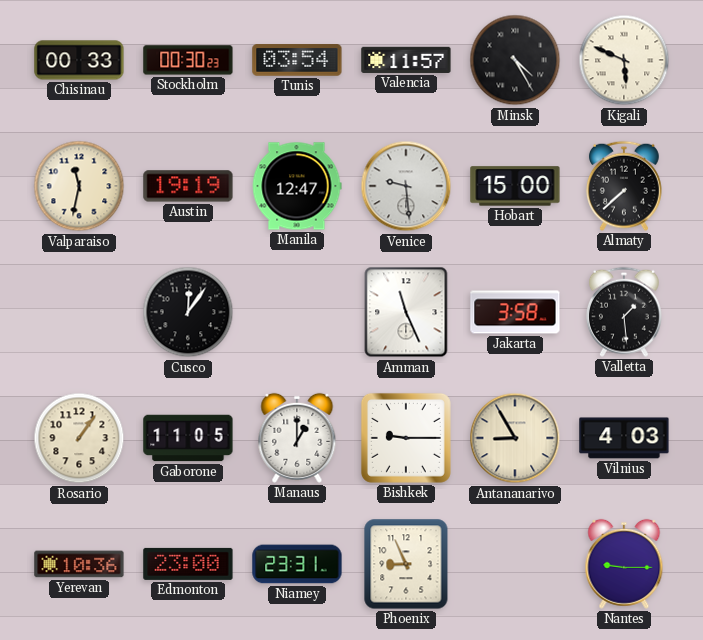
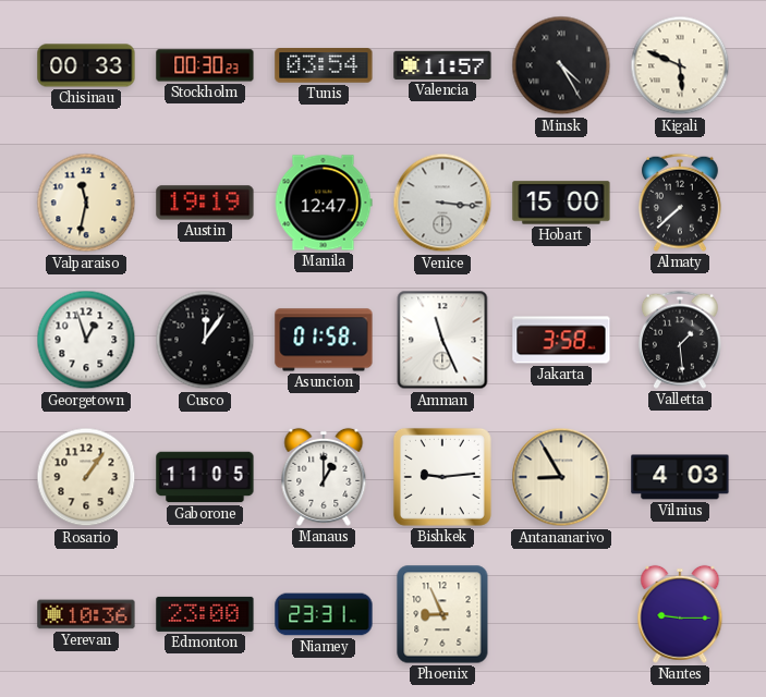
Venice: 9:29 -> 3:16 (442, 203)
Georgetown: none -> 12:57 (86, 340)
Asuncion: none -> 01:58 (324, 340)
Bishkek: 9:15 -> 9:14 (442, 477)
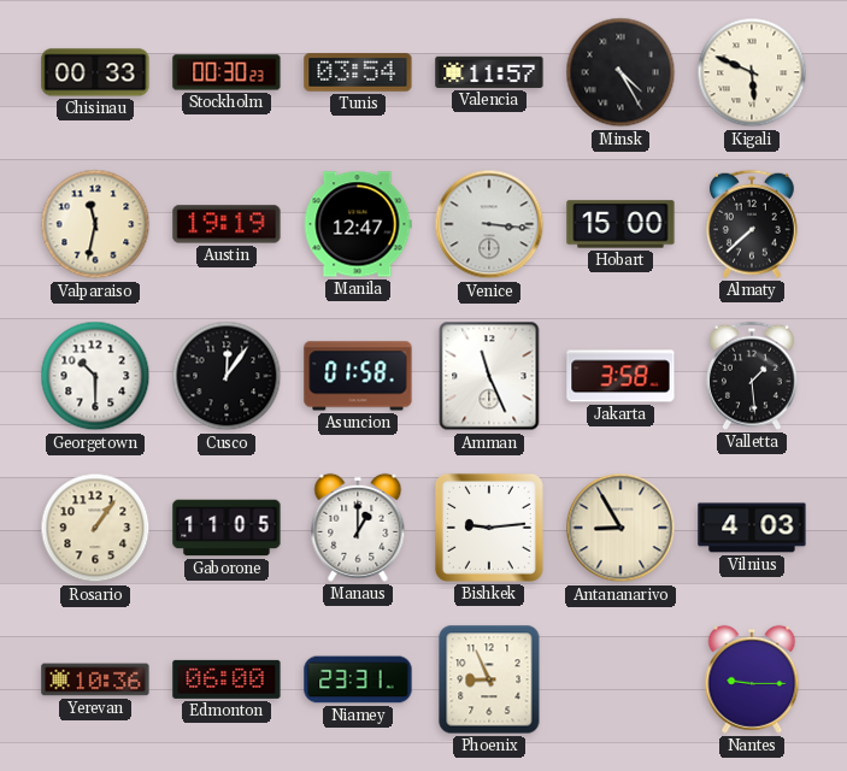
Georgetown: 12:57 -> 10:30 (95, 376)
Edmonton: 23:00 -> 06:00 (227, 679)
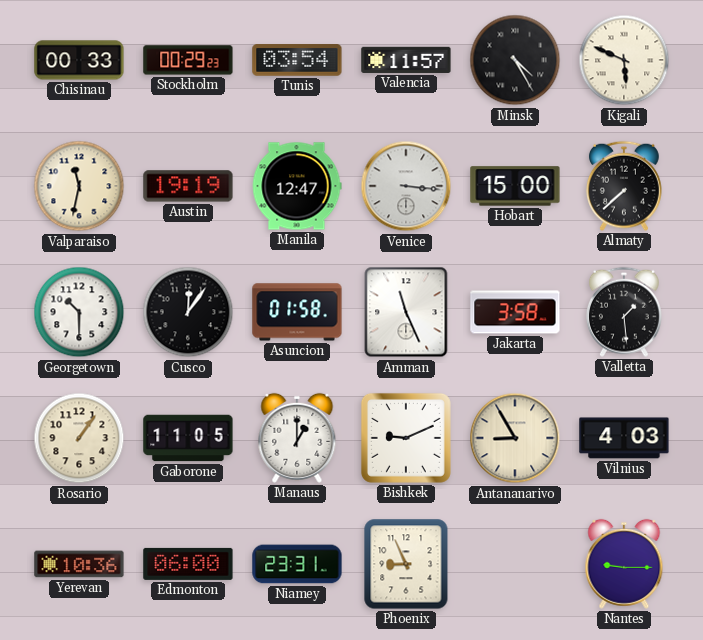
Stockholm: 00:30 -> 00:29 (188, 60)
Bishkek: 9:14 -> 9:11 (406, 438)
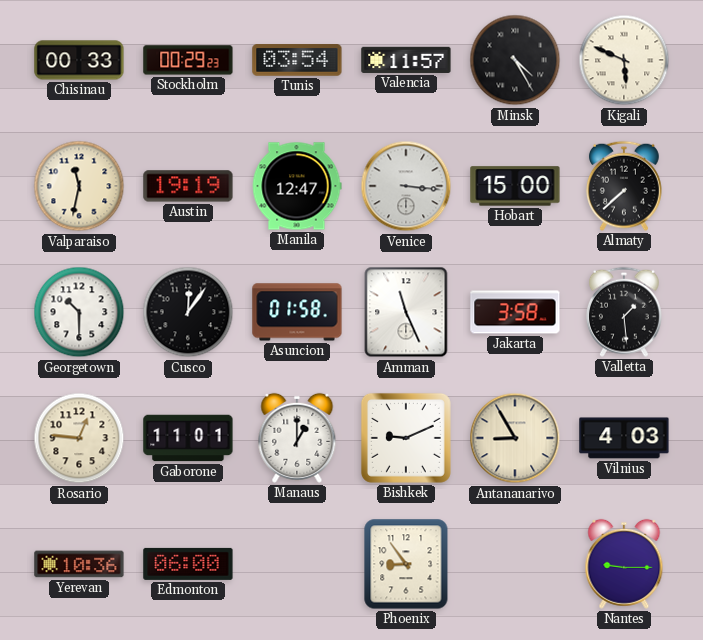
Rosario: 1:06 -> 12:46 (79, 438)
Gaborone: 11:05 -> 11:01 (188, 438)
Niamey: 23:31 -> none (297, 564)
Phoenix: 8:56 -> 8:54 (406, 564)
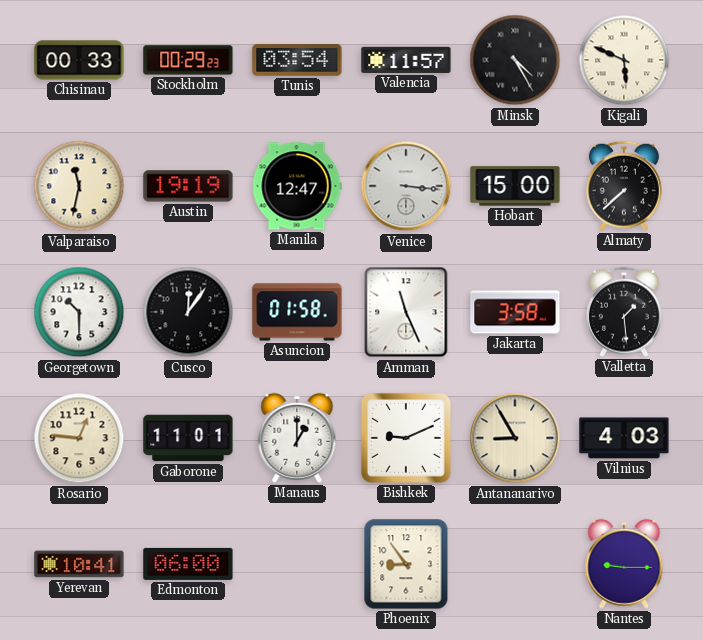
Yerevan: 10:36 -> 10:41 (79, 564)
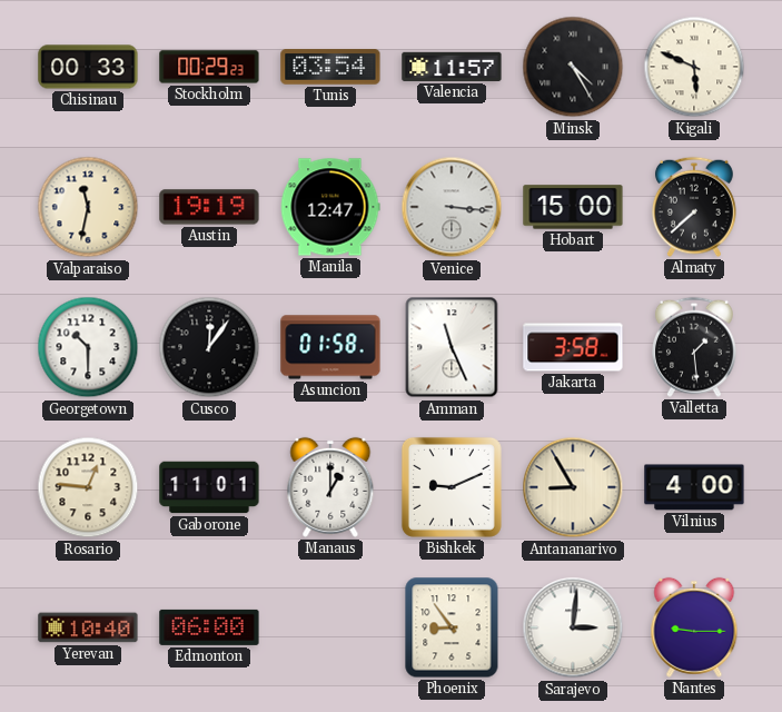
Vilnius: 4:03 -> 4:00 (694, 487)
Yerevan: 10:41 -> 10:40 (88, 627)
Sarajevo: none -> 3:01 (573, 627)
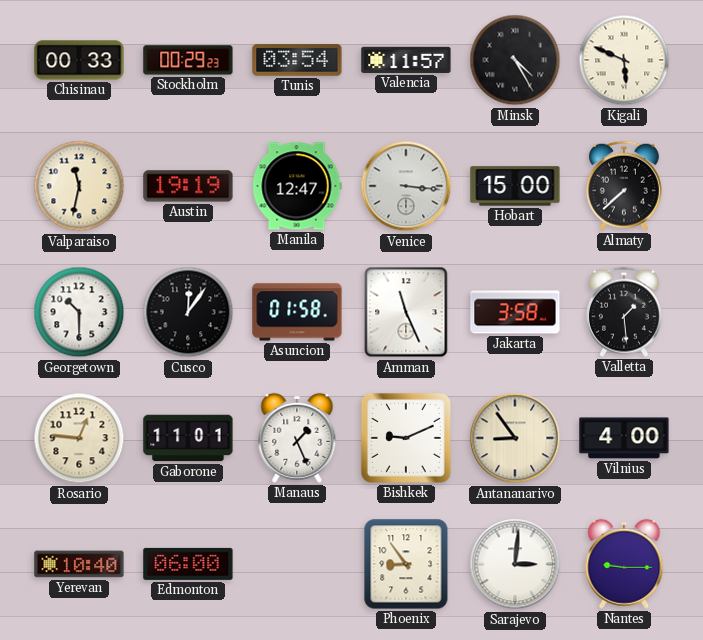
Manaus: 1:00 -> 1:26 (297, 438)
Antananarivo: 8:55 -> 8:54 (515, 438)
